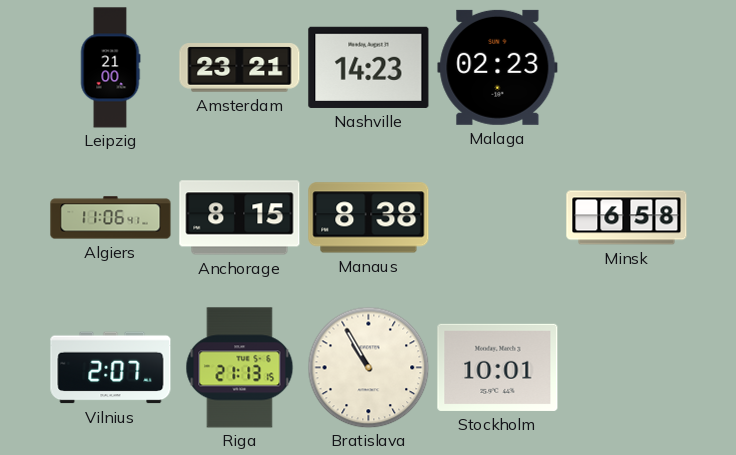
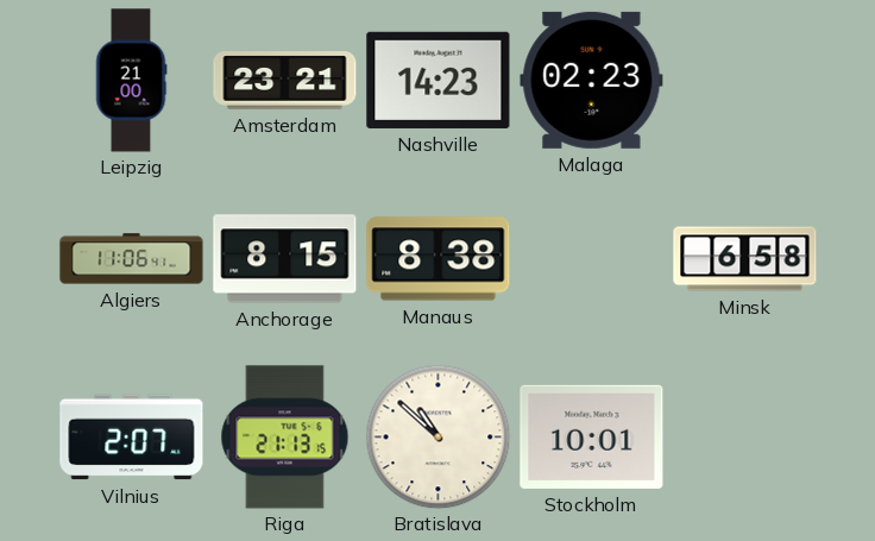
Bratislava: 10:55 -> 10:52 (437, 436)
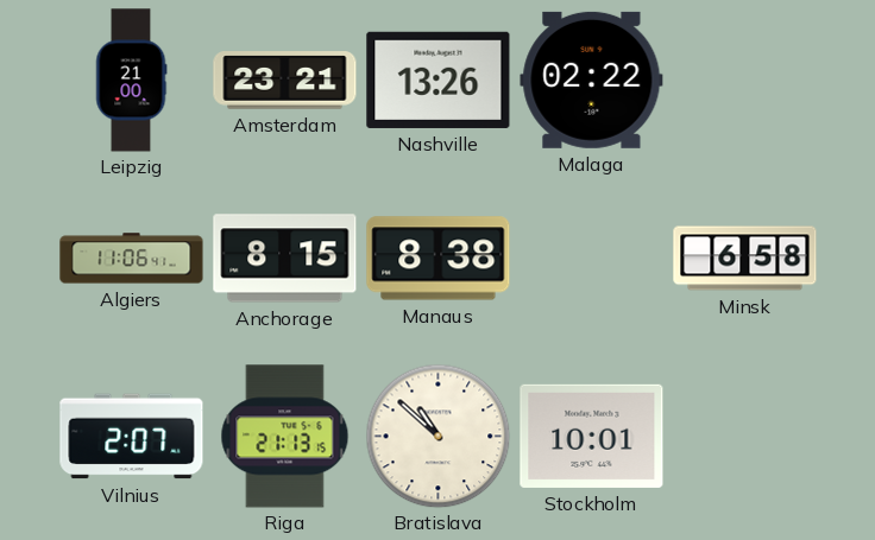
Nashville: 14:23 -> 13:26 (439, 80)
Malaga: 02:23 -> 02:22 (592, 80)
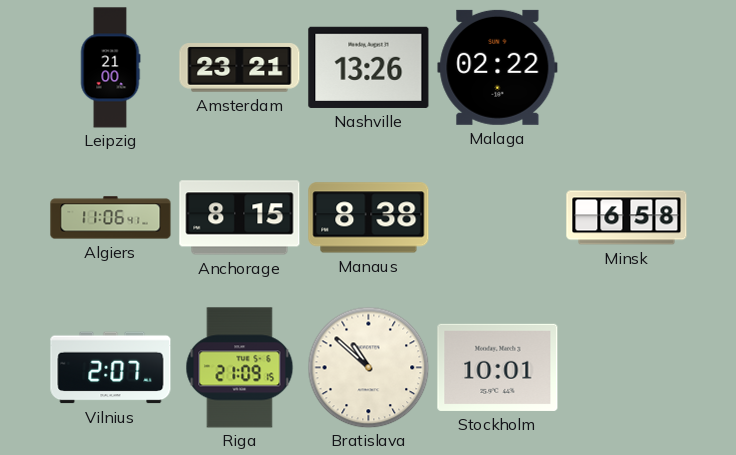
Riga: 21:13 -> 21:09 (240, 368)
